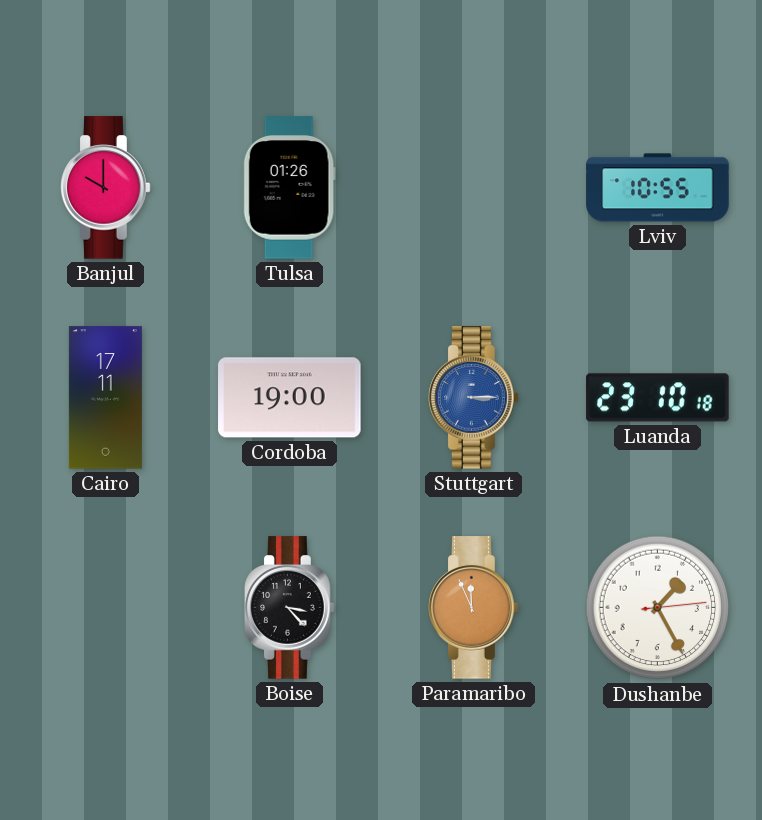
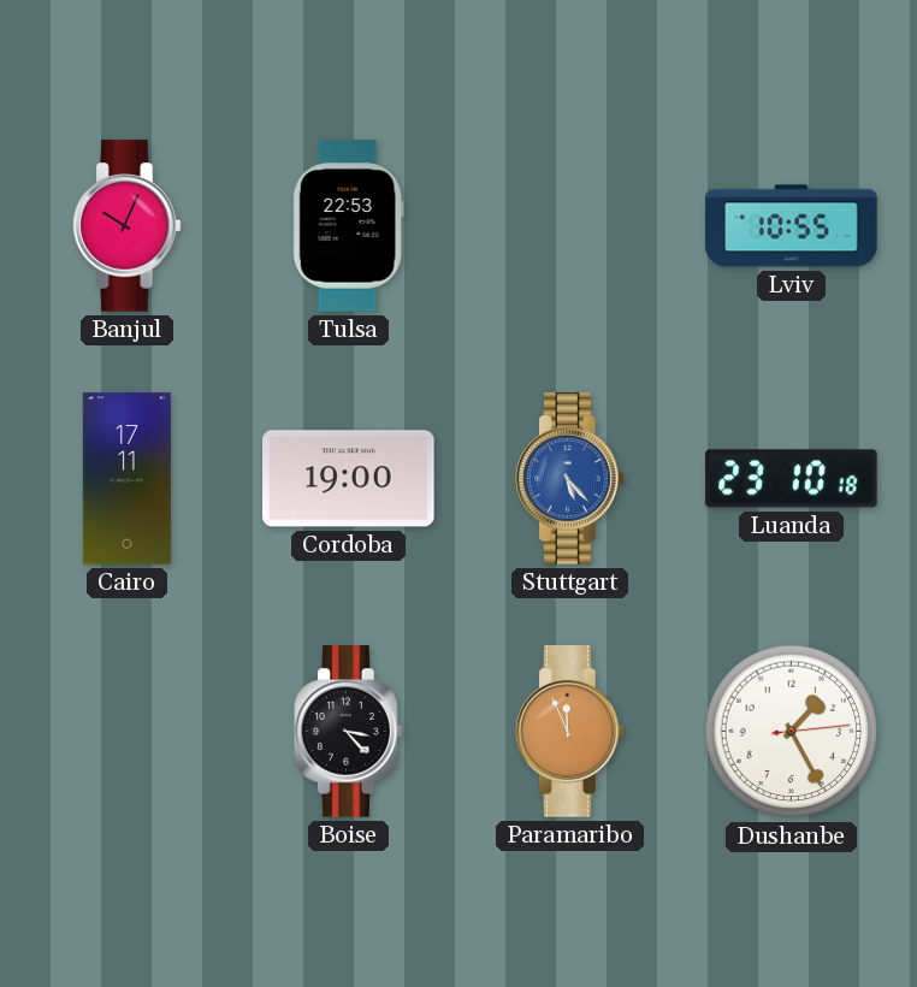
Banjul: 10:00 -> 10:04 (128, 226)
Tulsa: 01:26 -> 22:53 (348, 226)
Stuttgart: 3:15 -> 5:23 (570, 479)
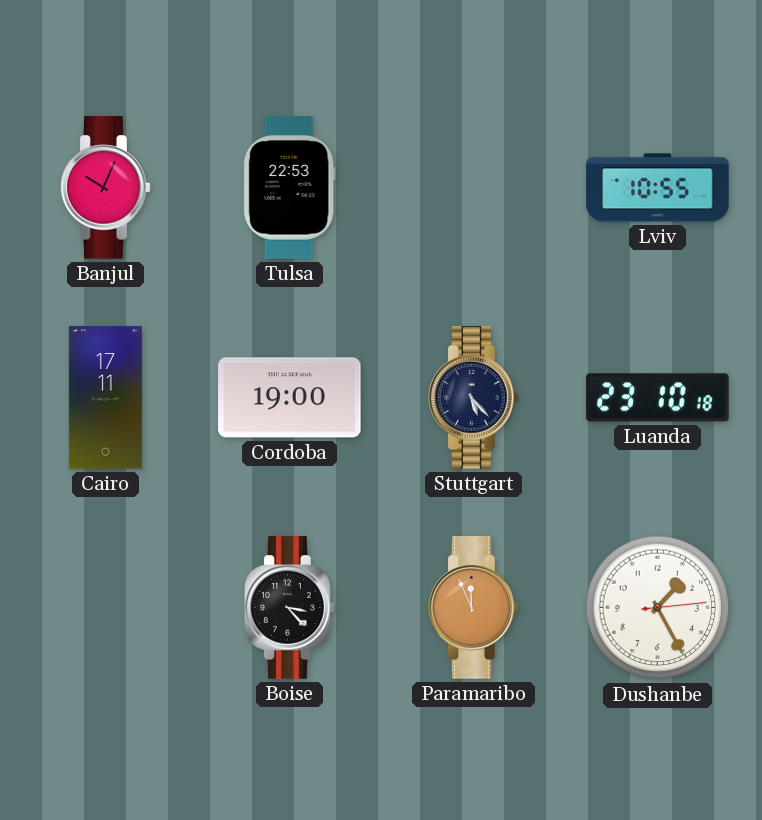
Stuttgart dial: blue -> navy (474, 398)
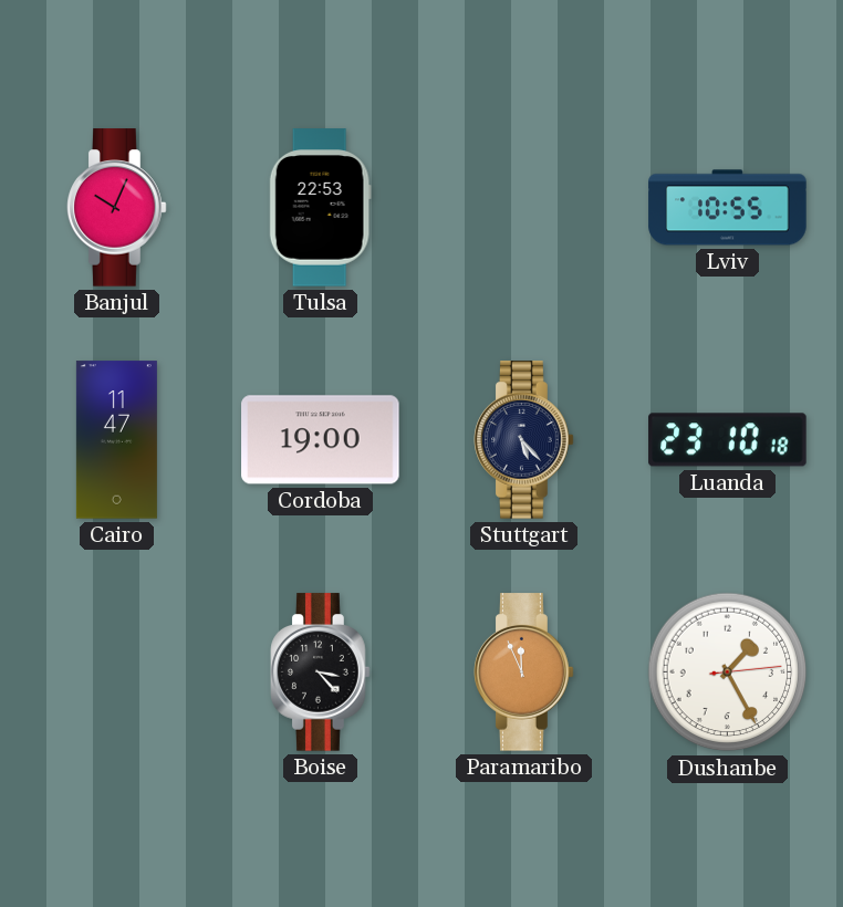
Cairo: 17:11 -> 11:47 (116, 440)
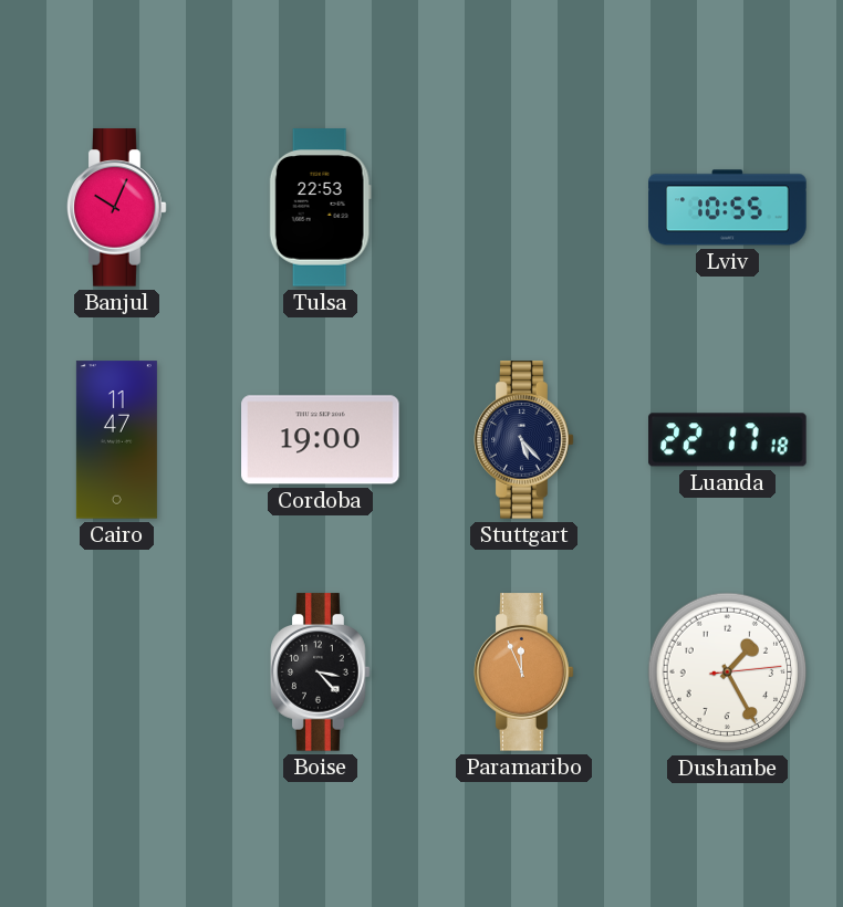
Luanda: 23:10 -> 22:17 (728, 440)
